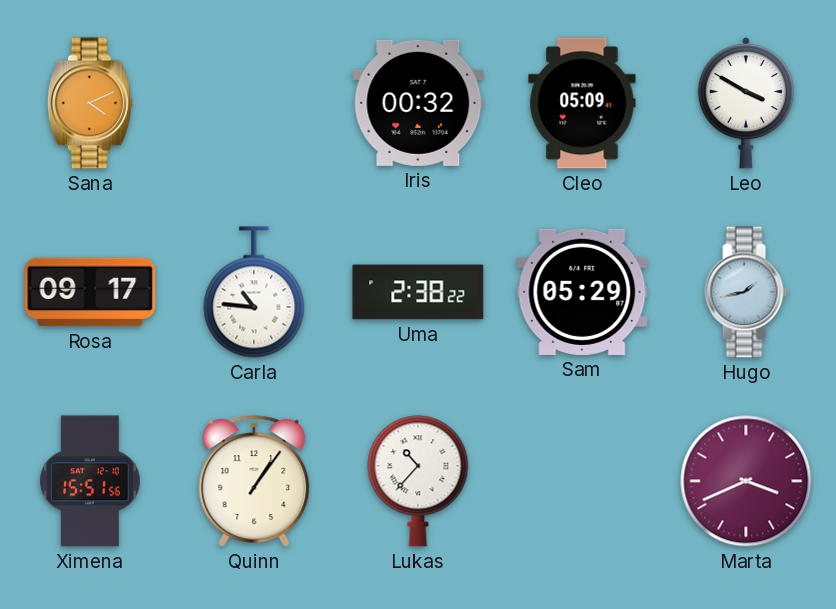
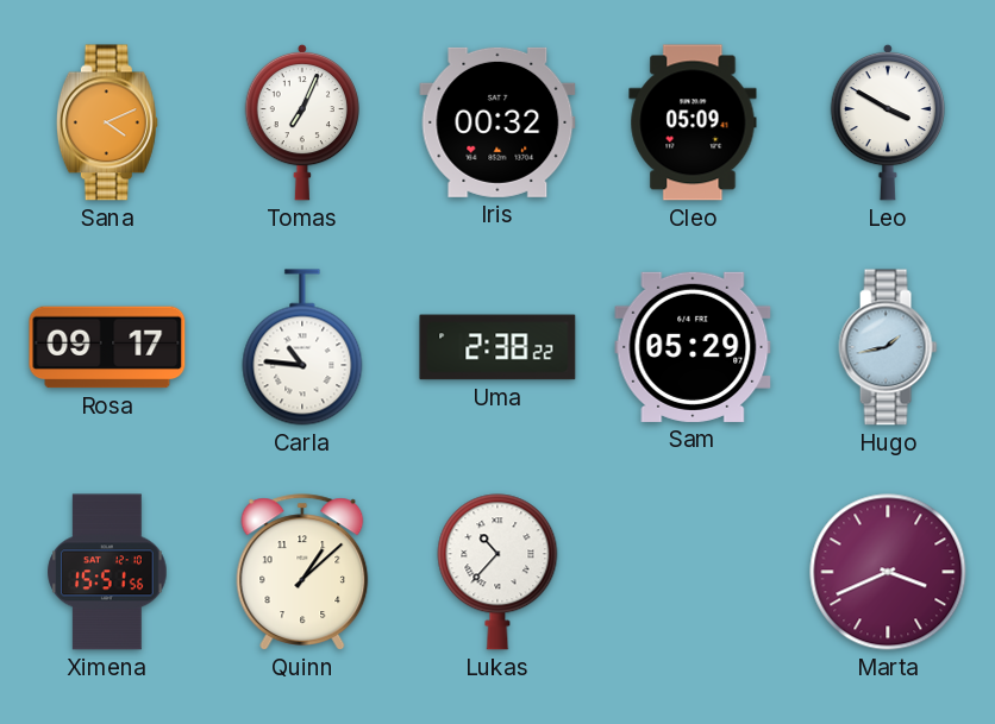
Tomas: none -> 7:04 (301, 122)
Quinn: 1:06 -> 1:08 (302, 572)
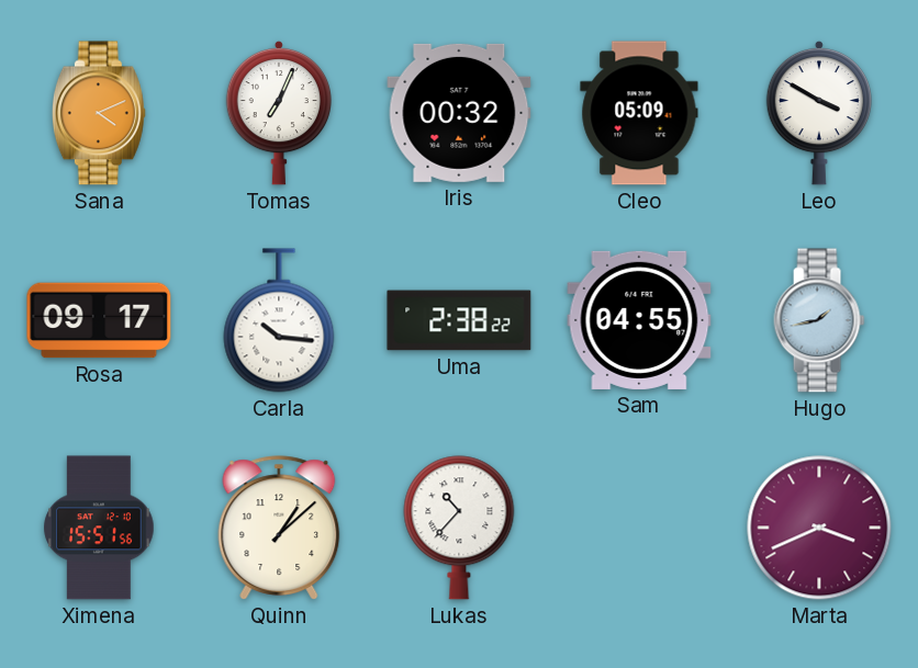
Carla: 10:46 -> 10:16 (279, 320)
Sam: 05:29 -> 04:55 (639, 320)
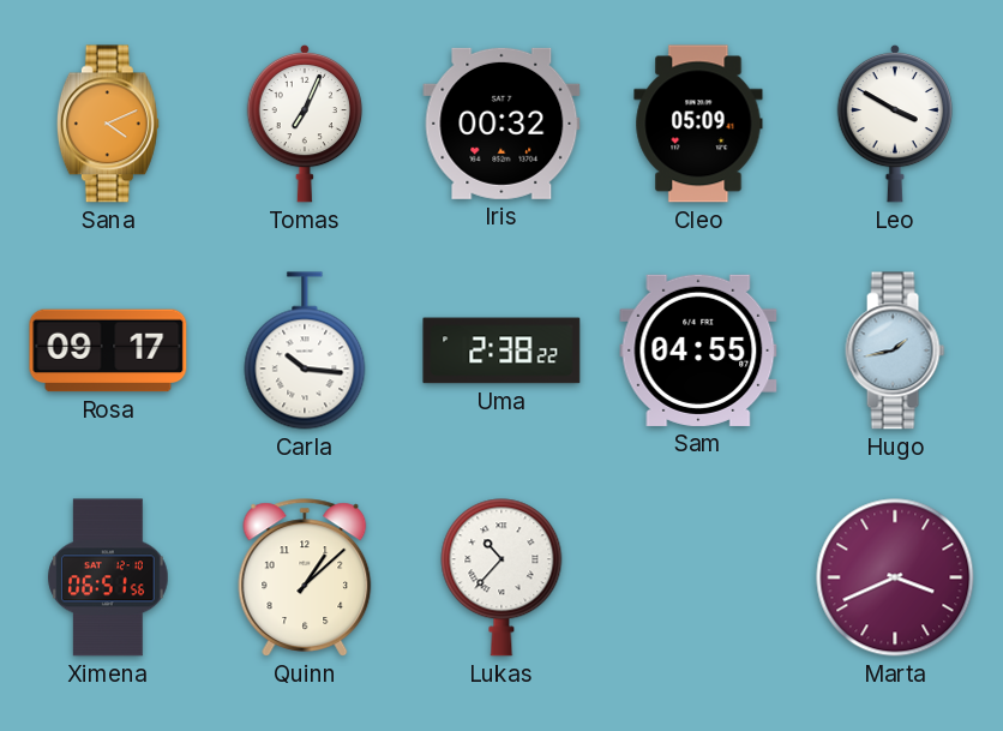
Ximena: 15:51 -> 06:51 (108, 577)
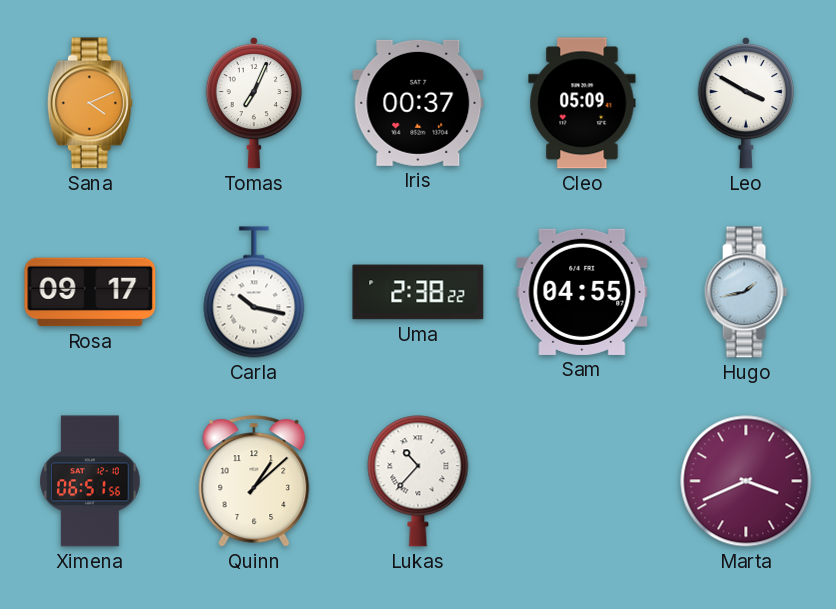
Iris: 00:32 -> 00:37 (418, 103)
Carla: 10:16 -> 10:17 (254, 292)
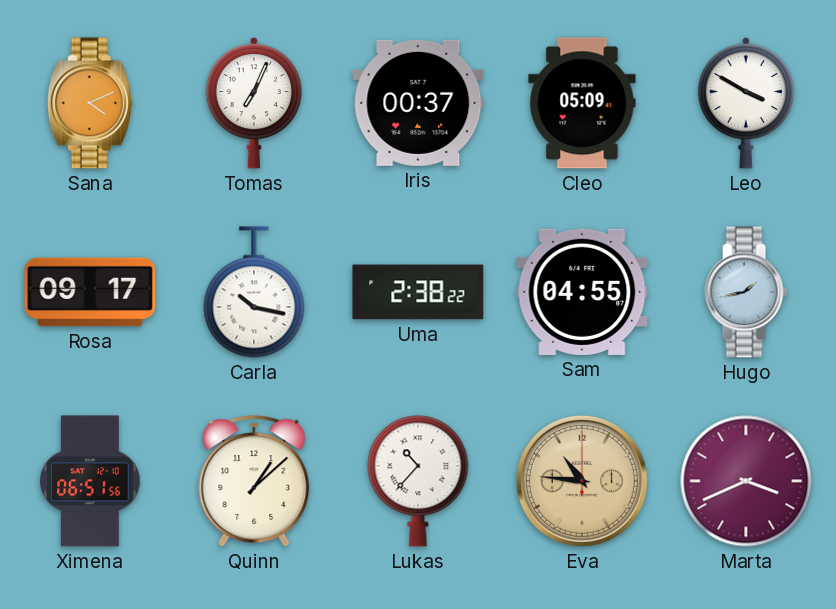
Eva: none -> 10:46 (582, 481)
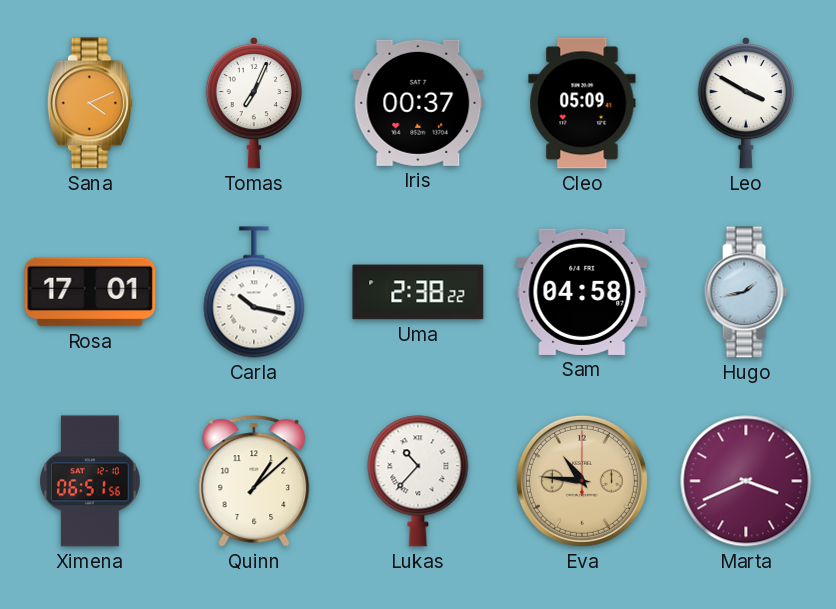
Rosa: 09:17 -> 17:01 (90, 292)
Sam: 04:55 -> 04:58 (582, 292)
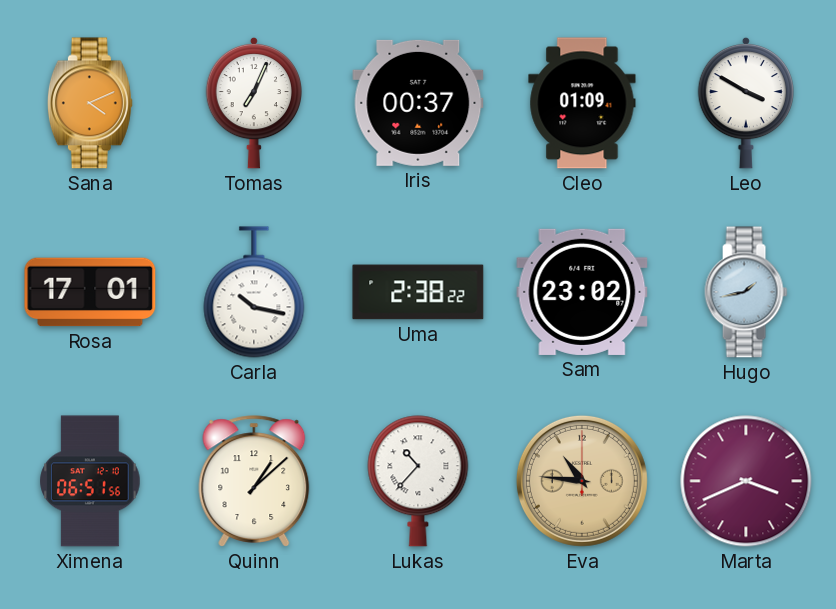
Cleo: 05:09 -> 01:09 (582, 103)
Sam: 04:58 -> 23:02 (582, 292)
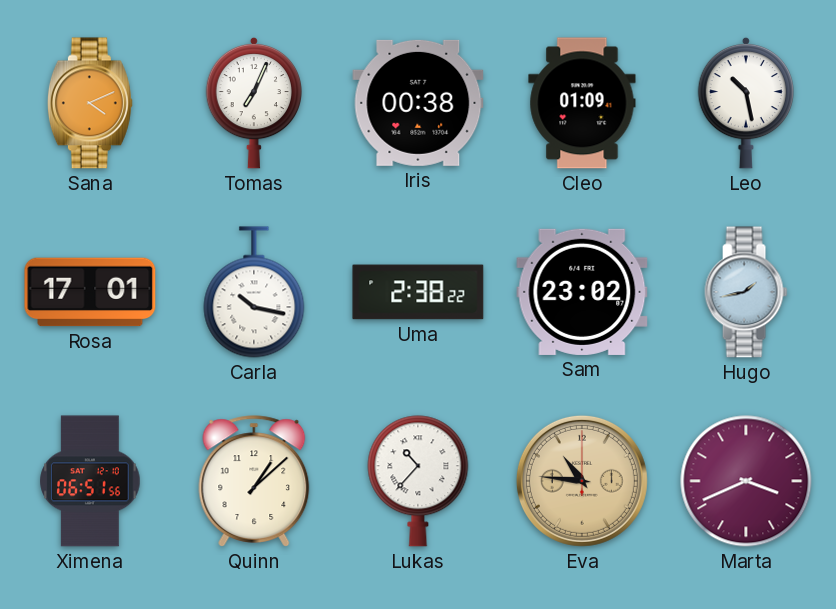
Iris: 00:37 -> 00:38 (418, 103)
Leo: 3:50 -> 10:28 (745, 103)
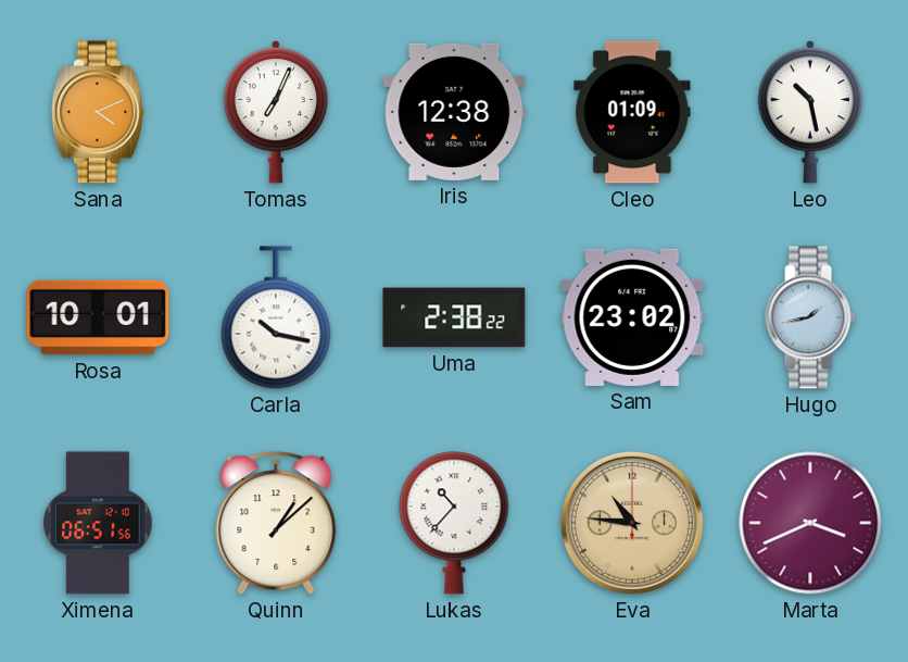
Iris: 00:38 -> 12:38 (454, 112)
Rosa: 17:01 -> 10:01 (98, 317)
